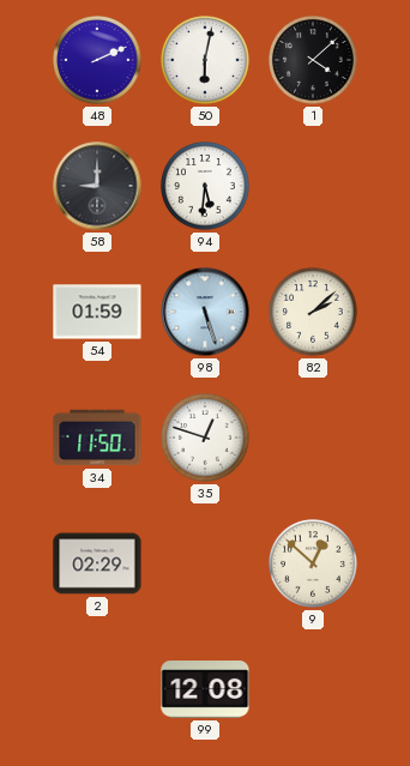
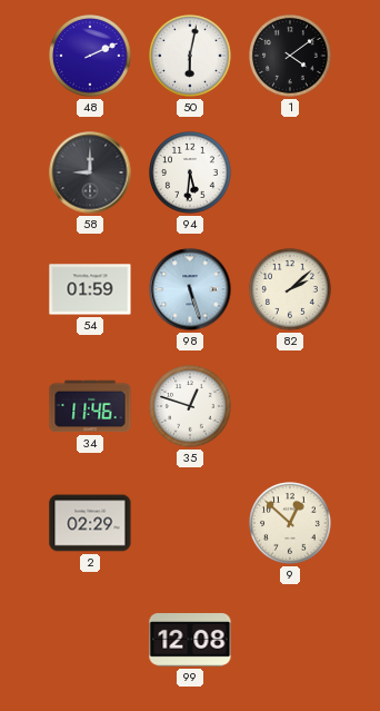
1: 4:08 -> 4:09 (290, 56)
34: 11:50 -> 11:46 (90, 406)
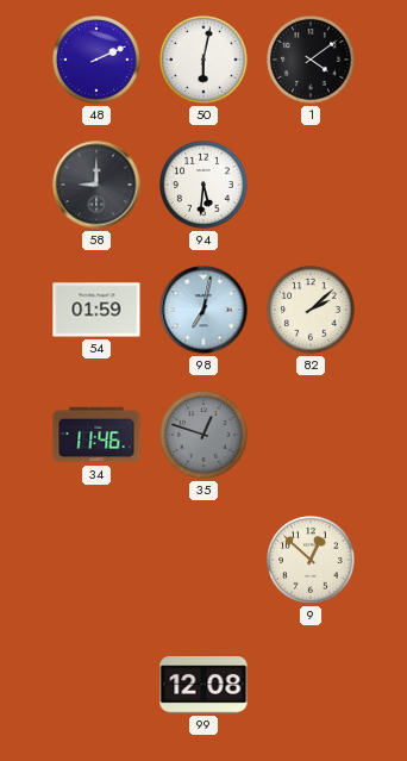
98: 5:27 -> 7:02 (203, 310)
35 dial: white -> grey (203, 435)
2: 02:29 -> none (90, 523)
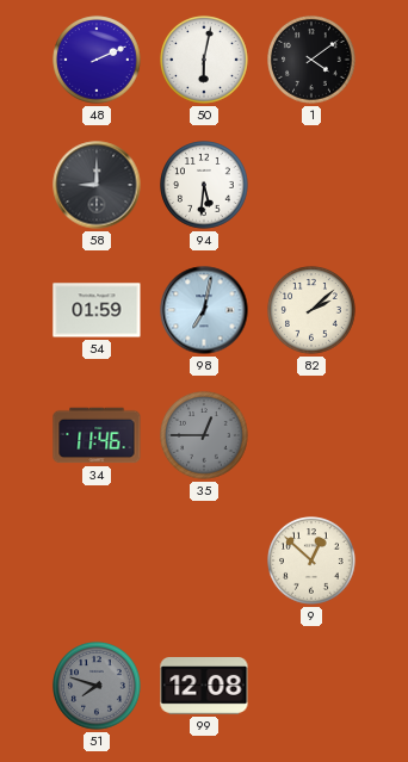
35: 12:48 -> 12:45 (204, 435)
51: none -> 7:48 (97, 686)
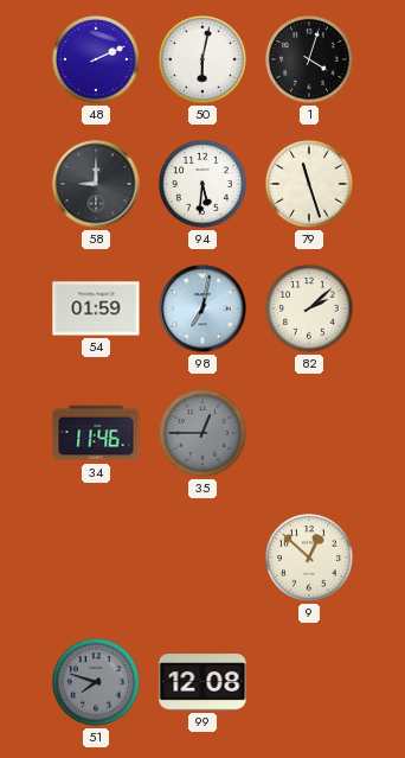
1: 4:09 -> 4:03 (309, 59)
79: none -> 11:27 (309, 184)
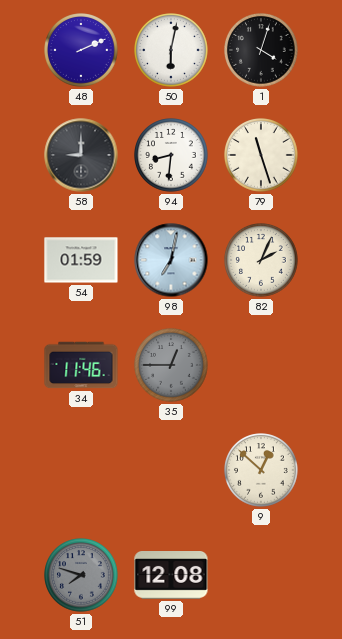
94: 5:31 -> 8:31 (171, 155)
82: 2:08 -> 2:04 (261, 260)
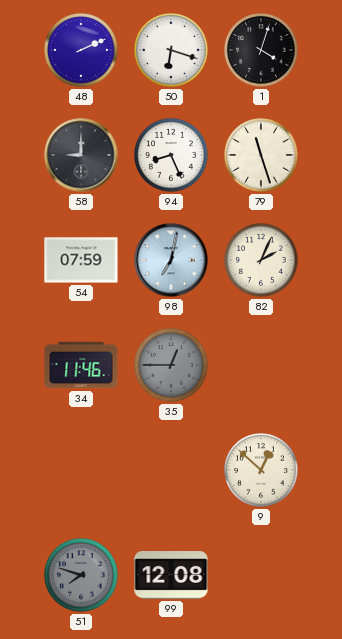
50: 6:02 -> 6:18 (171, 50)
94: 8:31 -> 8:26 (171, 155)
54: 01:59 -> 07:59 (81, 260)
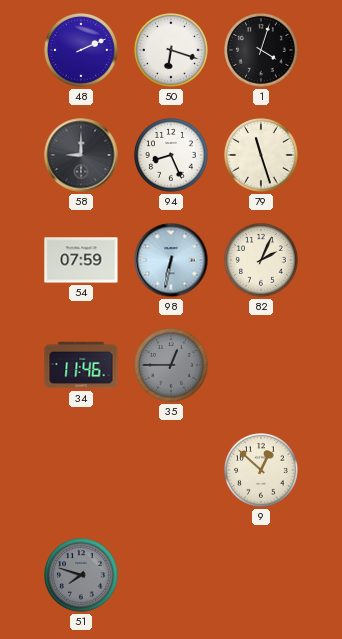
98: 7:02 -> 6:32 (171, 260)
99: 12:08 -> none (171, 576)
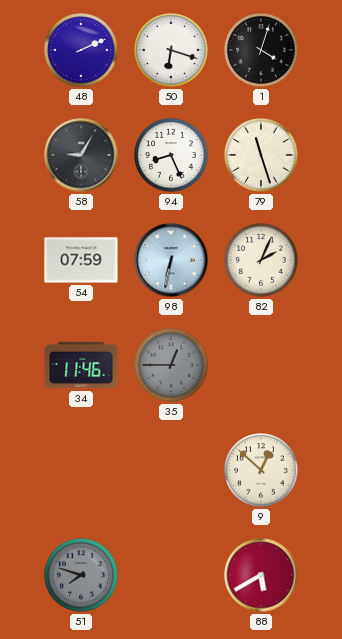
58: 9:00 -> 9:05 (81, 155)
88: none -> 5:40 (261, 575)
